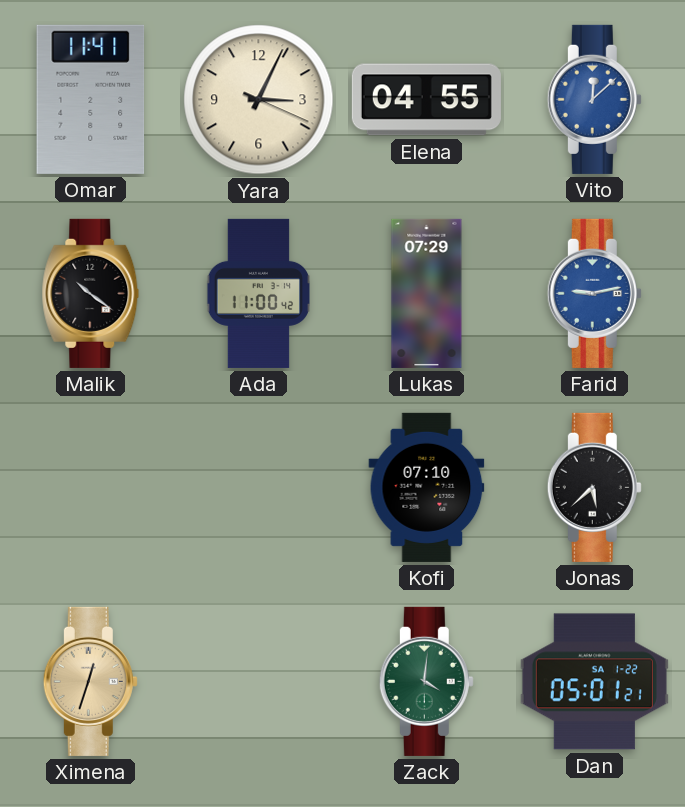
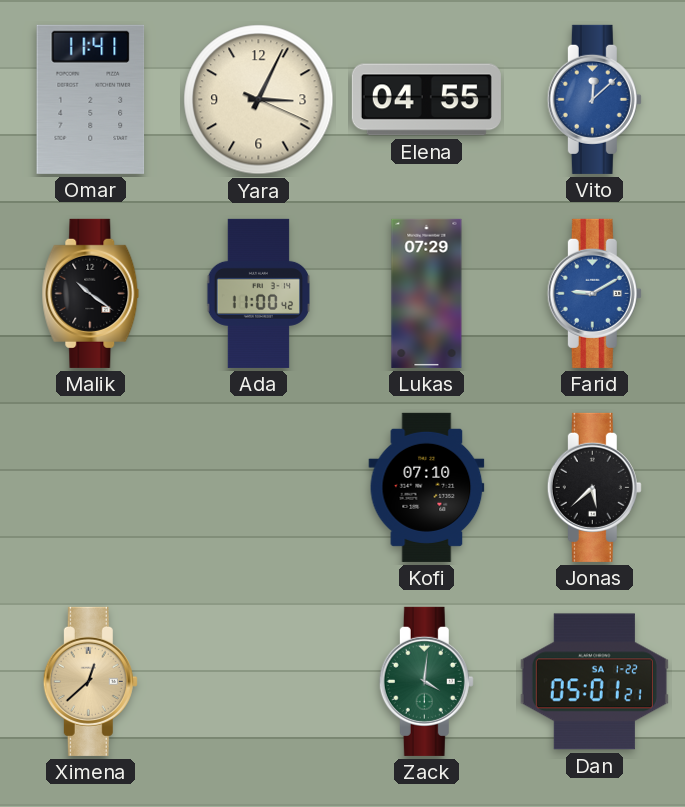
Farid: 9:13 -> 9:10 (594, 293)
Ximena: 12:33 -> 12:38 (90, 681)
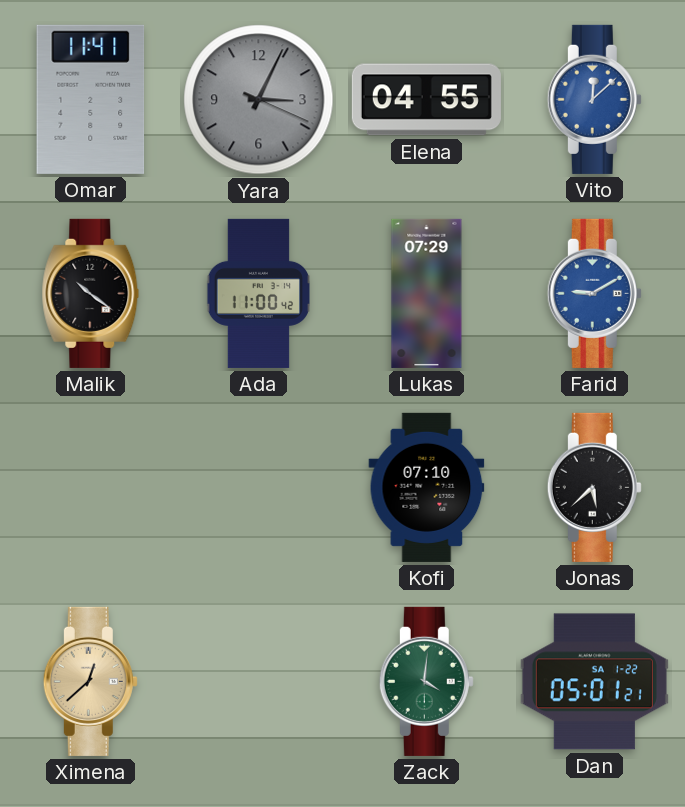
Yara dial: cream -> grey (259, 100)
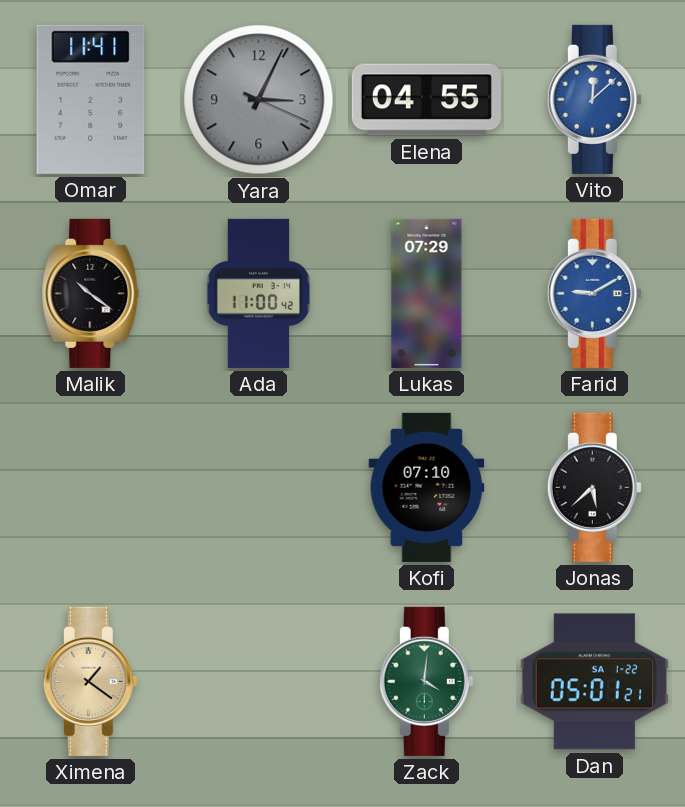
Ximena: 12:38 -> 1:21 (90, 681)
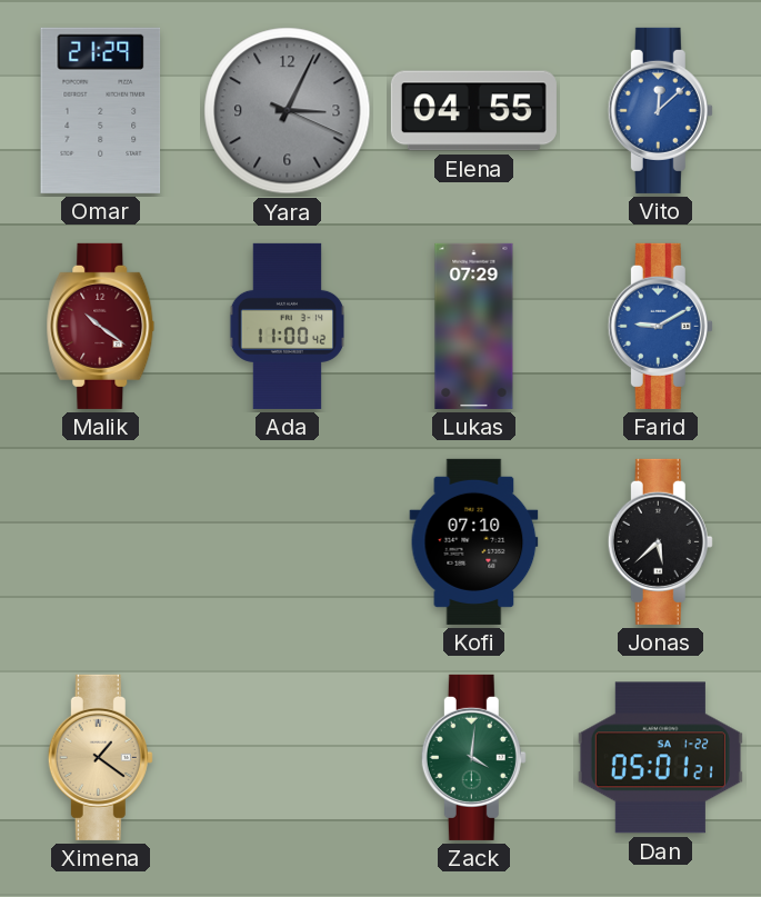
Omar: 11:41 -> 21:29 (101, 110)
Malik dial: black -> burgundy (101, 326)
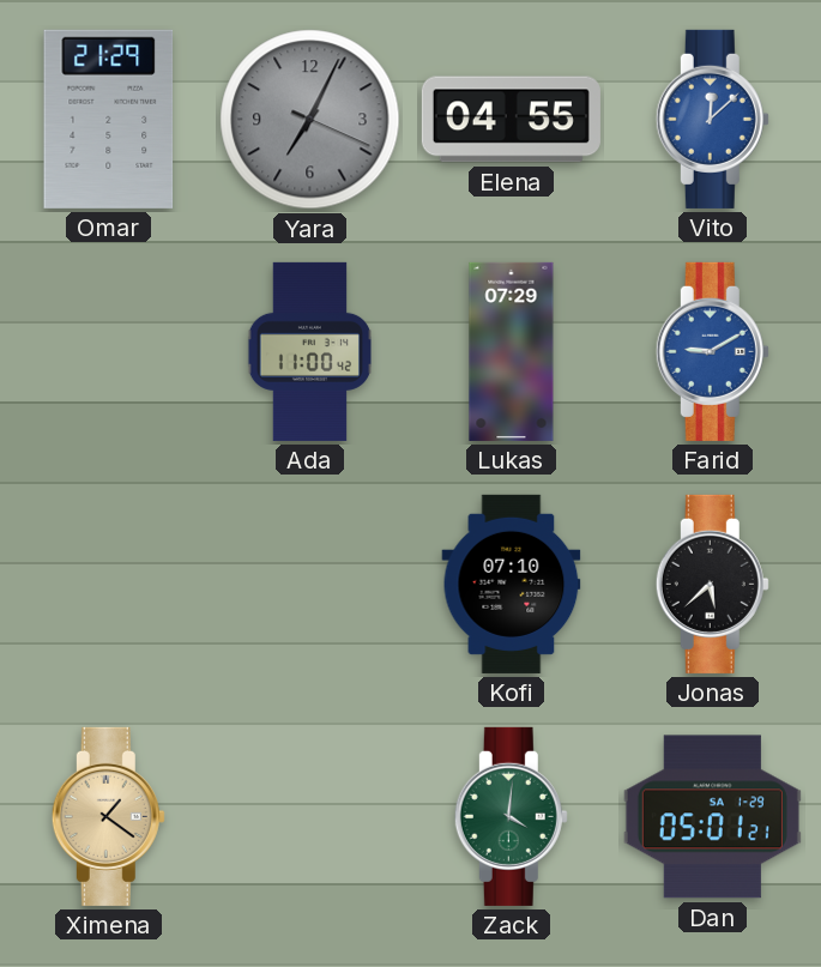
Yara: 3:04 -> 7:04 (310, 120)
Malik: 10:21 -> none (101, 326)
Dan date: SA 1-22 -> SA 1-29 (712, 817)
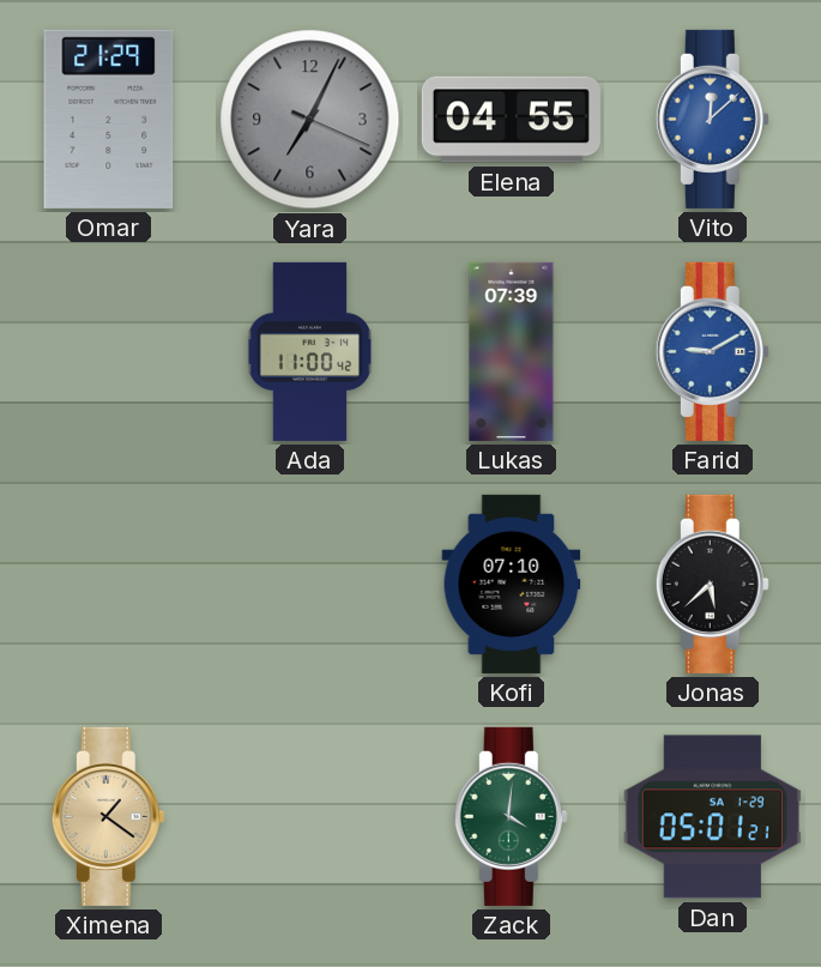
Lukas: 07:29 -> 07:39 (512, 351)
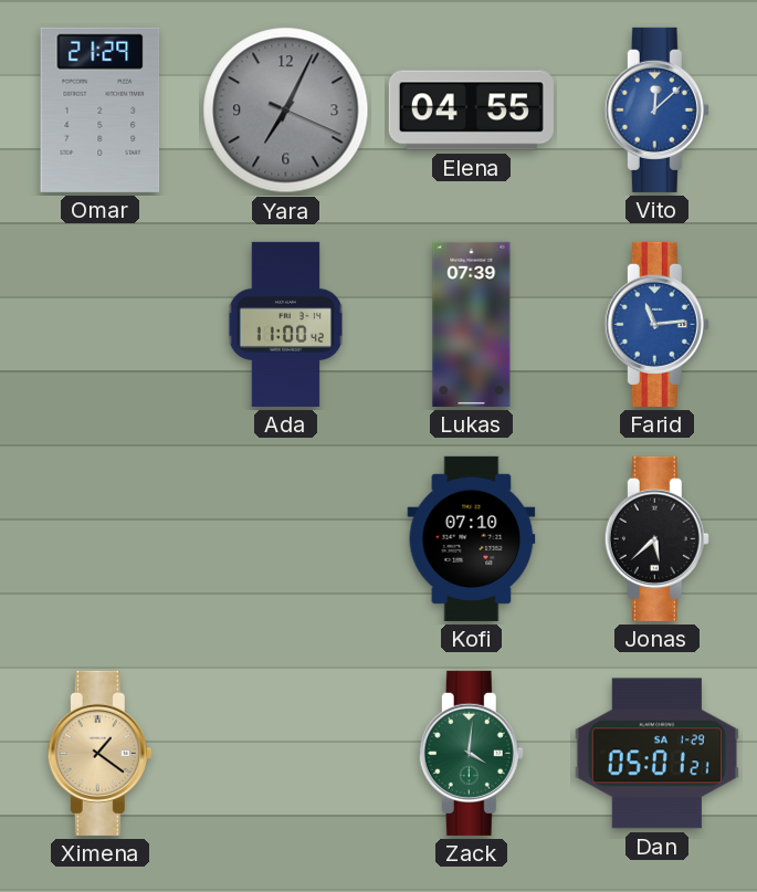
Farid: 9:10 -> 11:14 (656, 324)
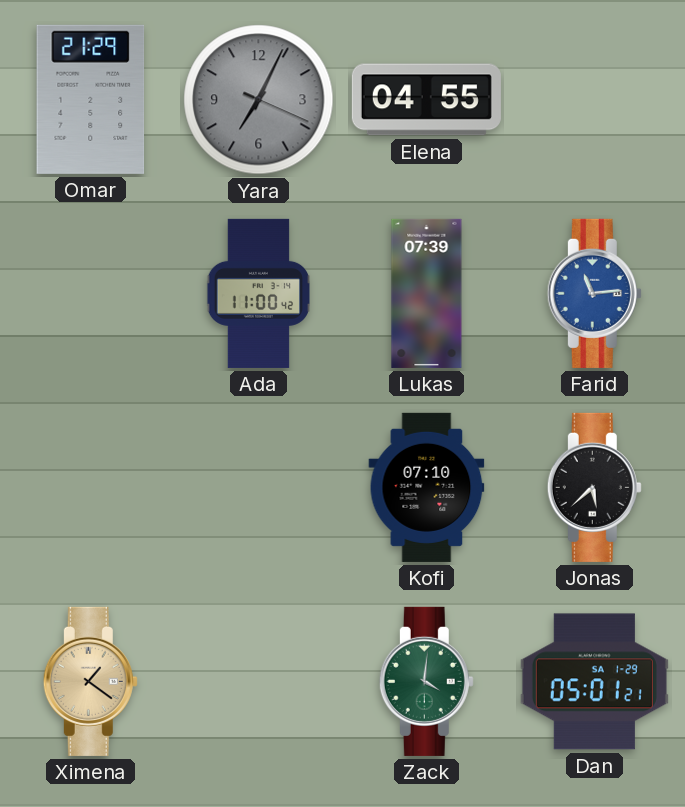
Vito: 12:08 -> none (656, 109)
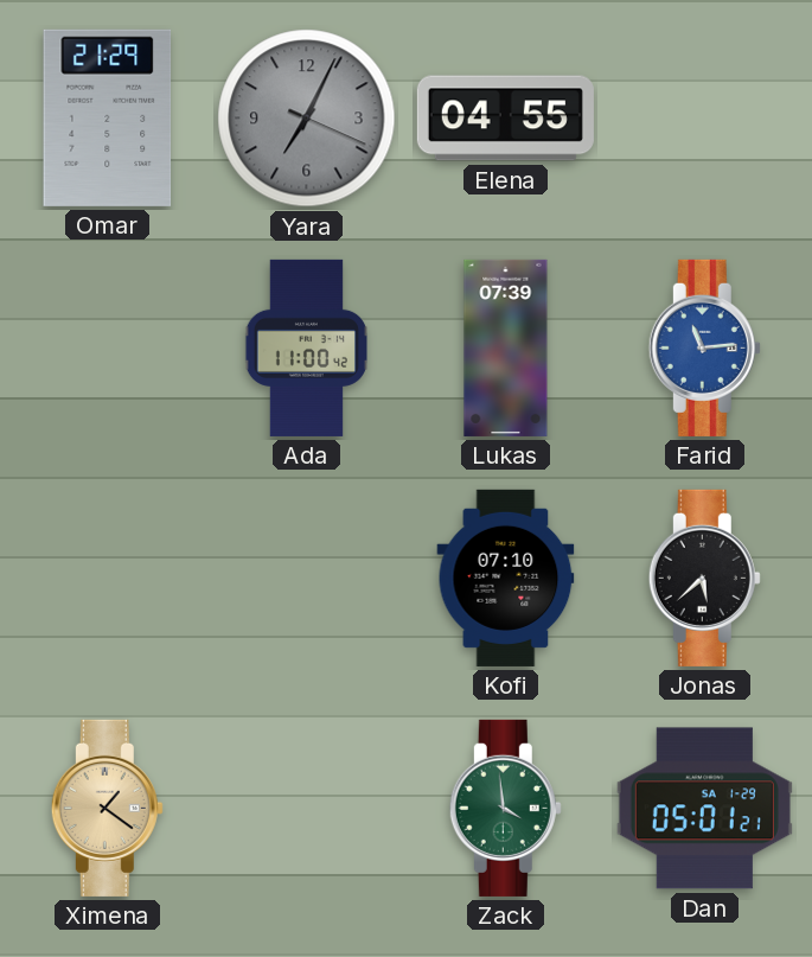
Zack: 4:01 -> 3:59 (505, 808)
